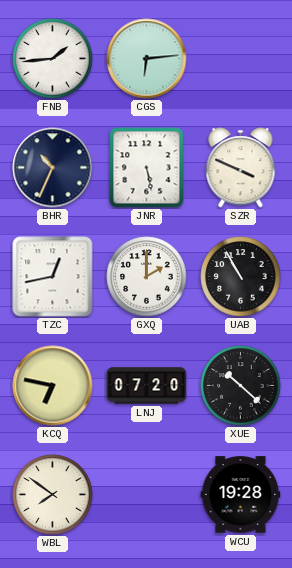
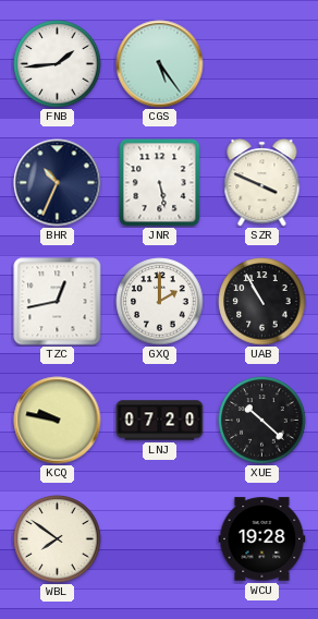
CGS: 6:14 -> 5:24 (160, 64)
KCQ: 6:47 -> 9:47 (58, 421)
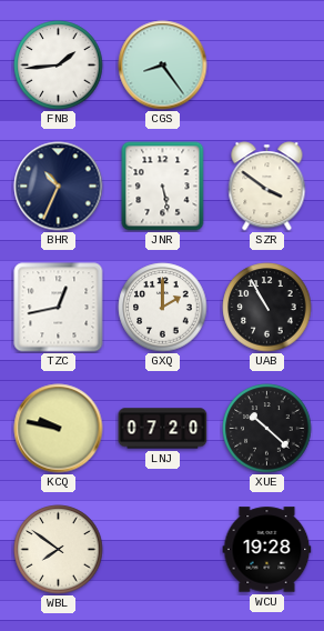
CGS: 5:24 -> 8:24 (163, 66)
SZR: 3:49 -> 3:51 (267, 187)
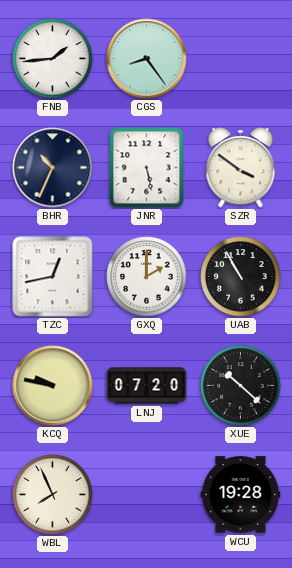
WBL: 7:51 -> 7:56 (53, 495)
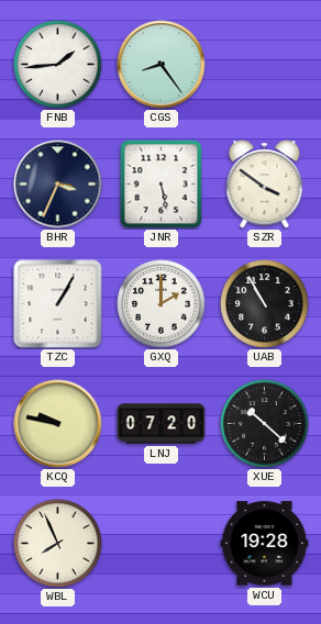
BHR: 10:34 -> 3:34 (58, 185)
TZC: 12:43 -> 1:05 (58, 304)
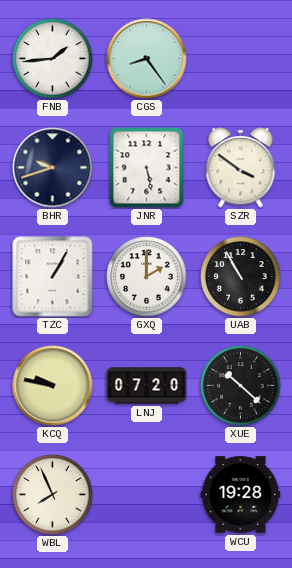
BHR: 3:34 -> 9:42 (53, 168)
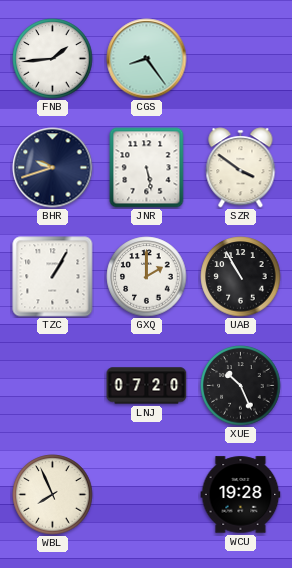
KCQ: 9:47 -> none (53, 386)
XUE: 10:22 -> 10:26 (241, 386)
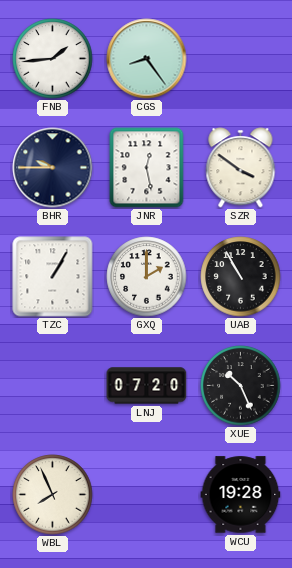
BHR: 9:42 -> 9:45 (53, 168)
JNR: 5:28 -> 12:28 (147, 168)
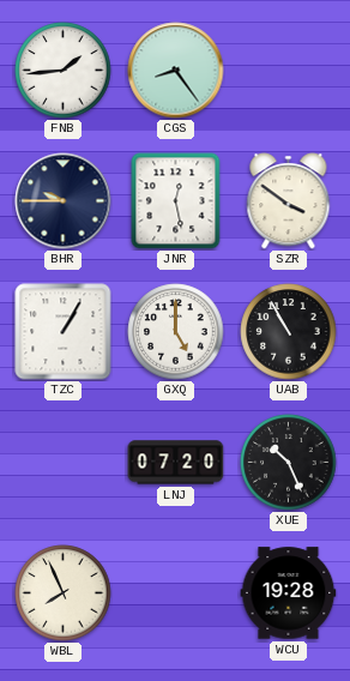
GXQ: 2:00 -> 5:00 (176, 332)
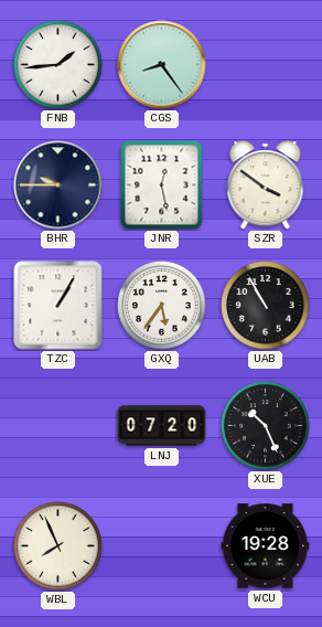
GXQ: 5:00 -> 5:36 (162, 306)
